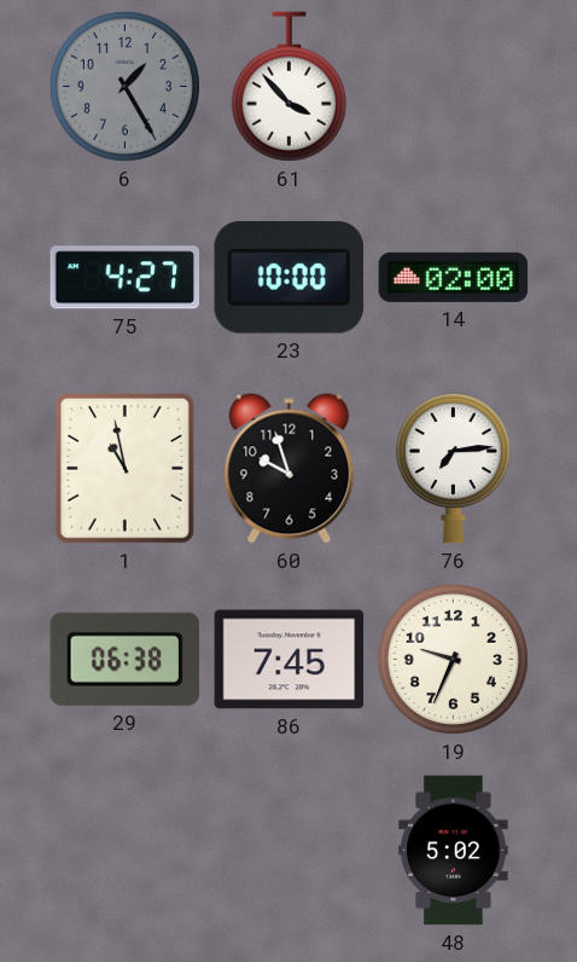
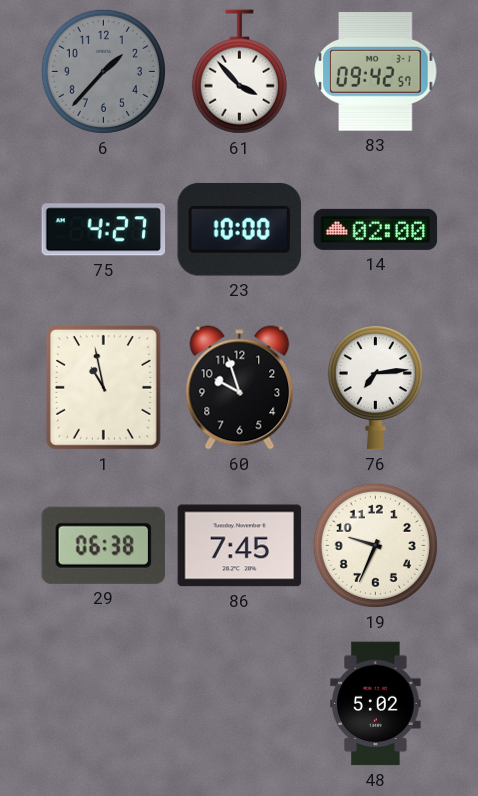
6: 1:25 -> 1:37 (103, 71)
83: none -> 09:42 (376, 72)
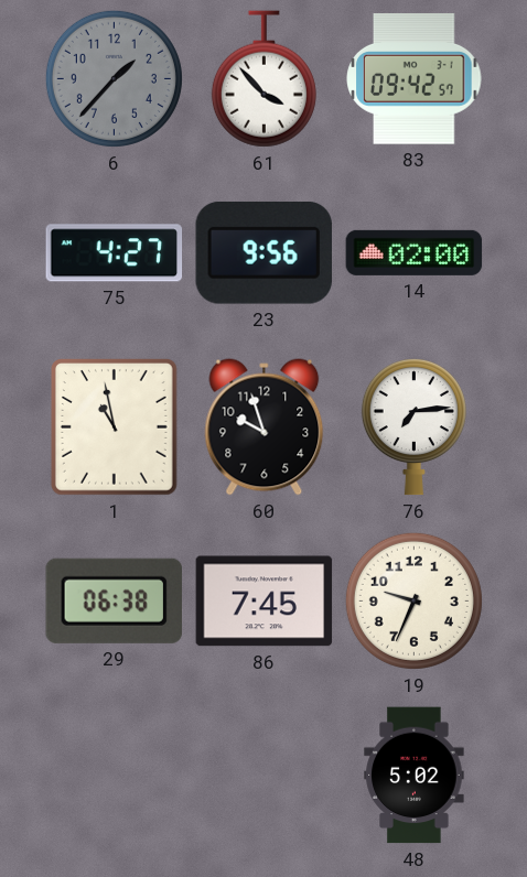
23: 10:00 -> 9:56 (263, 252)
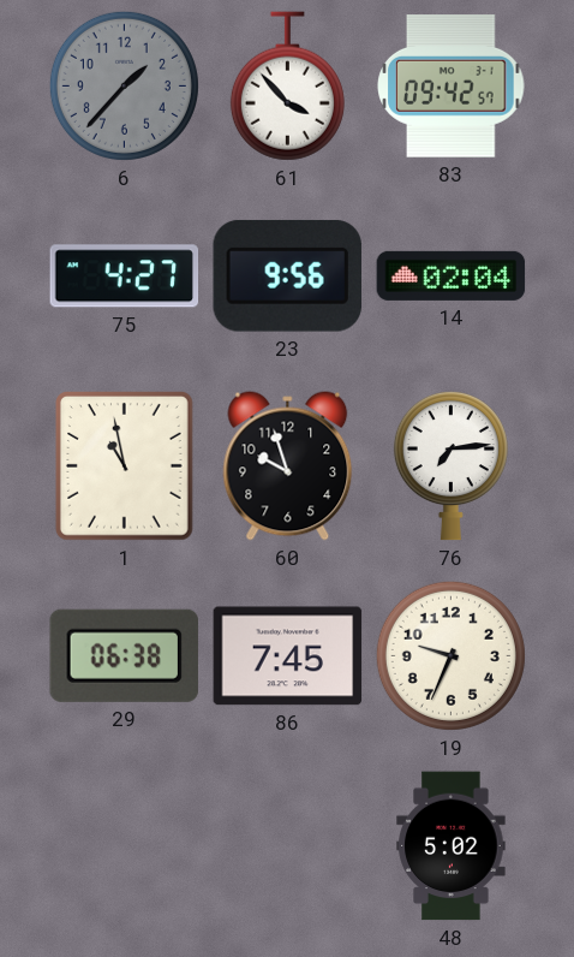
14: 02:00 -> 02:04 (452, 275)
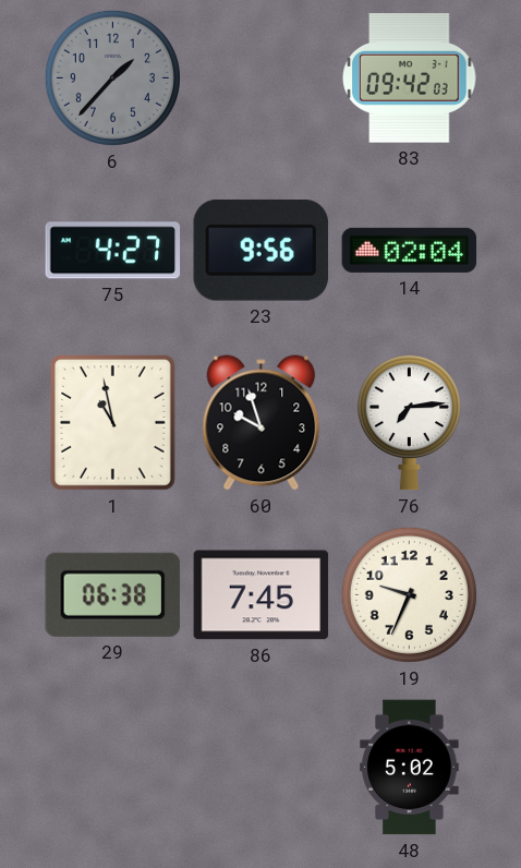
61: 3:53 -> none (287, 87)
83: 09:42:57 -> 09:42:03 (410, 79)
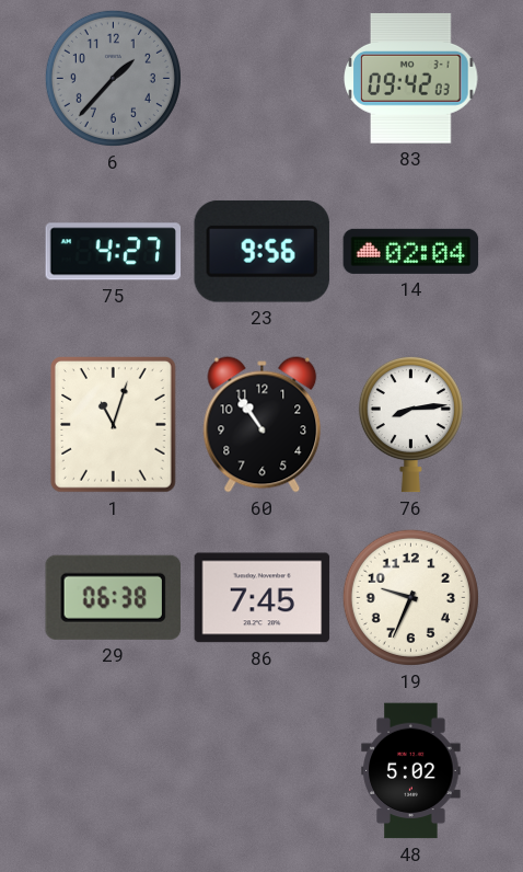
1: 10:58 -> 11:03 (114, 425)
60: 9:57 -> 10:54 (263, 425)
76: 7:14 -> 8:14 (410, 424)
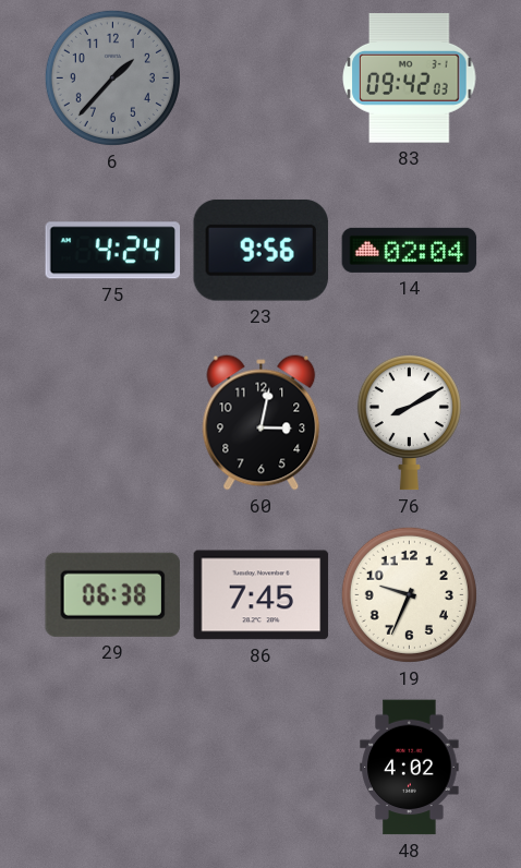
75: 4:27 -> 4:24 (113, 251)
1: 11:03 -> none (114, 425)
60: 10:54 -> 3:02 (262, 423)
76: 8:14 -> 8:10 (409, 422)
48: 5:02 -> 4:02 (410, 768)
